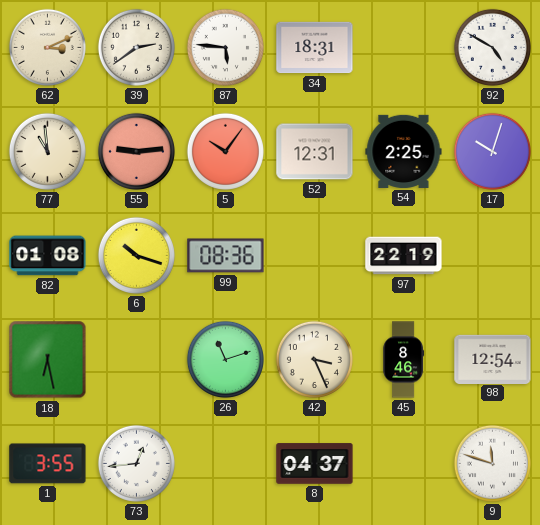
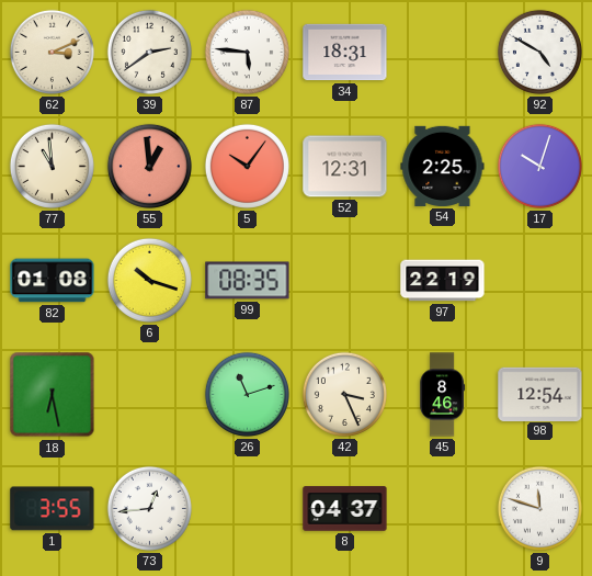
55: 9:14 -> 12:59 (149, 166)
99: 08:36 -> 08:35 (248, 281)
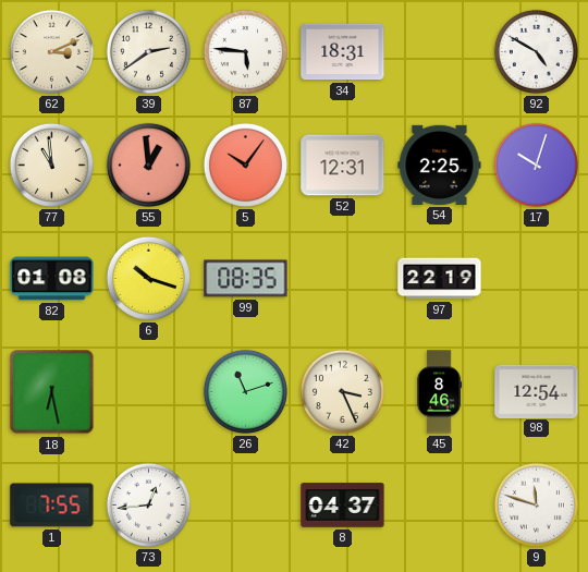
1: 3:55 -> 7:55 (52, 506)
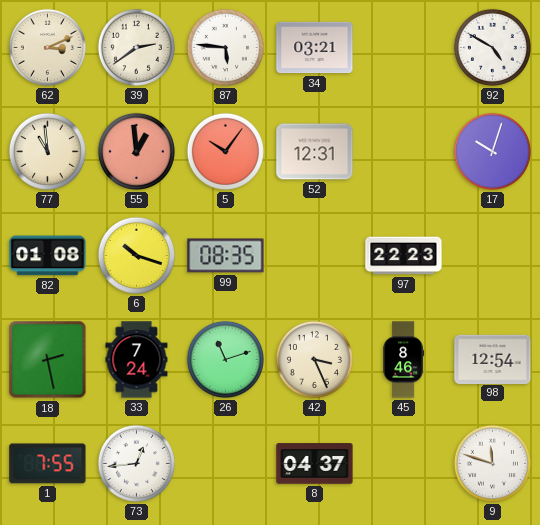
34: 18:31 -> 03:21 (315, 48)
54: 2:25 -> none (440, 165)
97: 22:19 -> 22:23 (404, 256)
18: 6:28 -> 2:28 (48, 360)
33: none -> 7:24 (137, 360)
